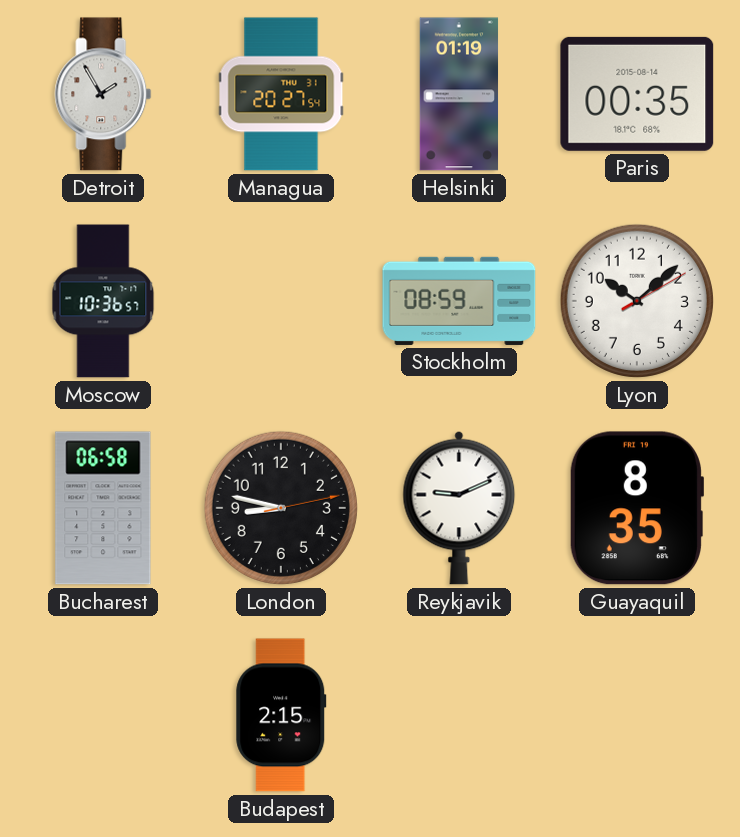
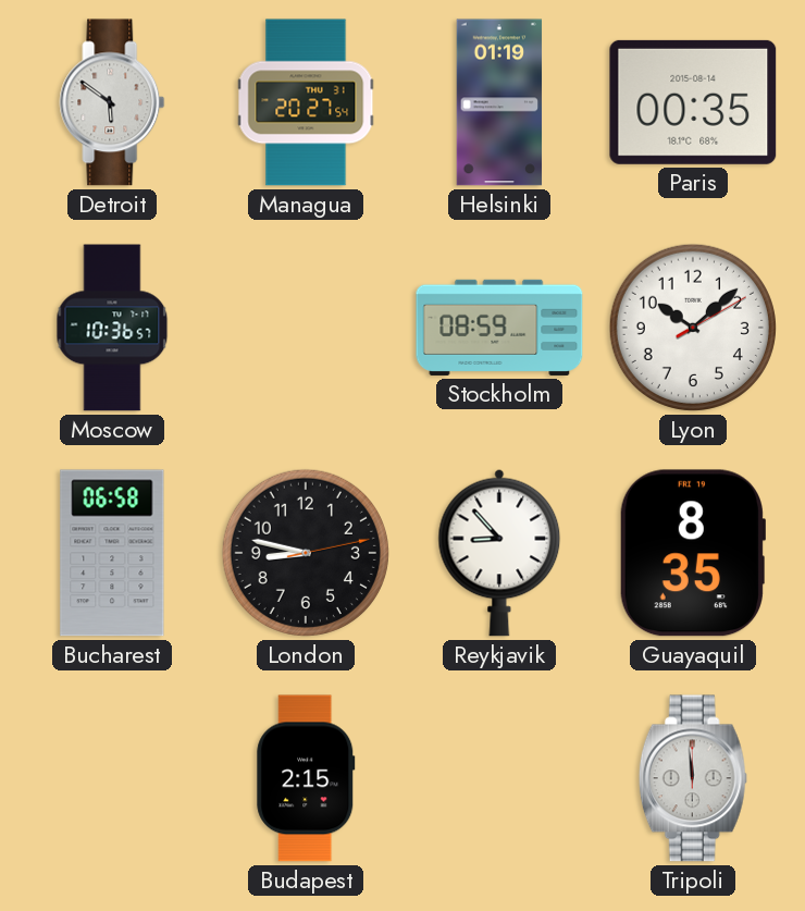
Detroit: 1:55 -> 5:51 (112, 102)
Reykjavik: 9:11 -> 8:53 (499, 553)
Tripoli: none -> 11:59 (693, 778)
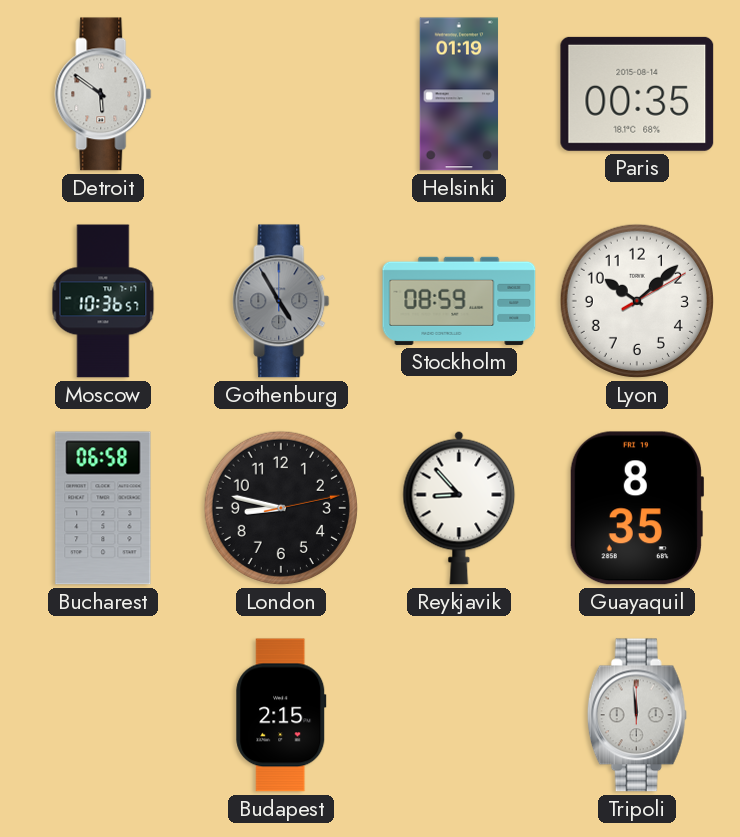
Managua: 20:27 -> none (306, 102)
Gothenburg: none -> 4:55 (281, 301)
